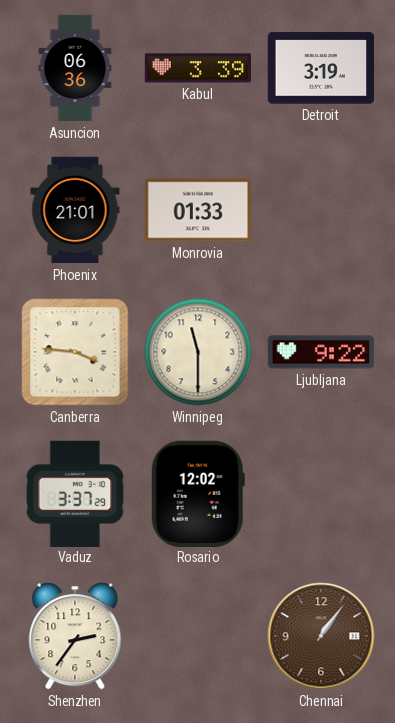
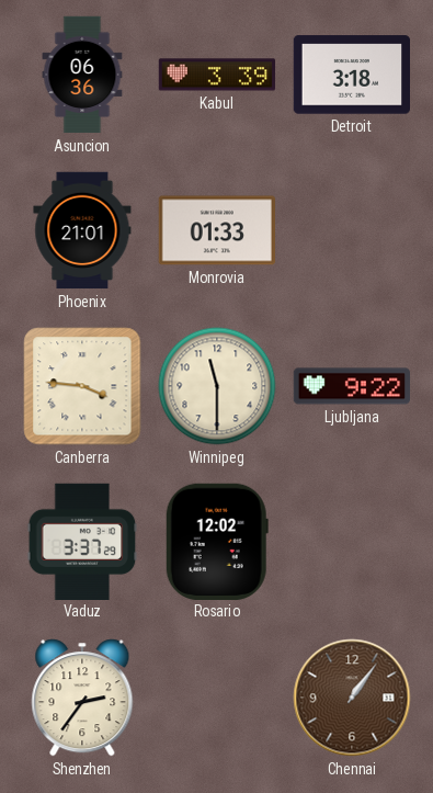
Detroit: 3:19 -> 3:18 (351, 75)
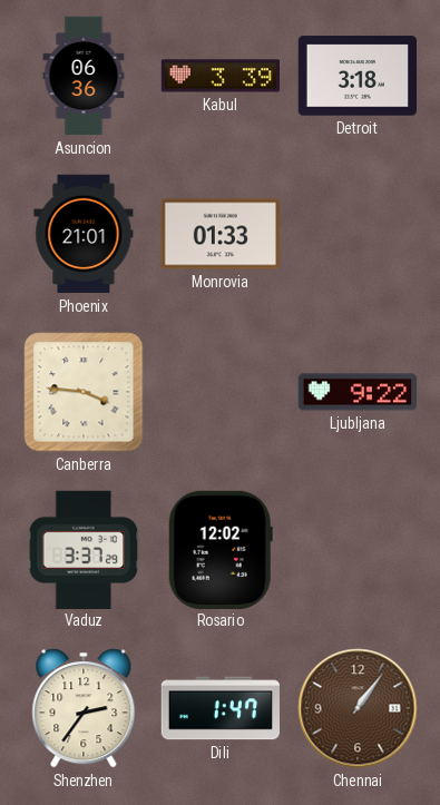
Winnipeg: 11:30 -> none (217, 386)
Dili: none -> 1:47 (219, 708)
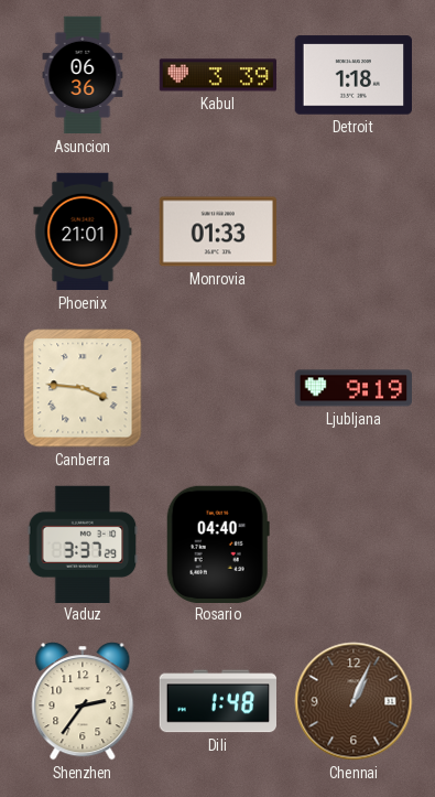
Detroit: 3:18 -> 1:18 (352, 75)
Ljubljana: 9:22 -> 9:19 (352, 388)
Rosario: 12:02 -> 04:40 (218, 543)
Dili: 1:47 -> 1:48 (217, 701)
Chennai: 1:06 -> 1:04 (354, 701)
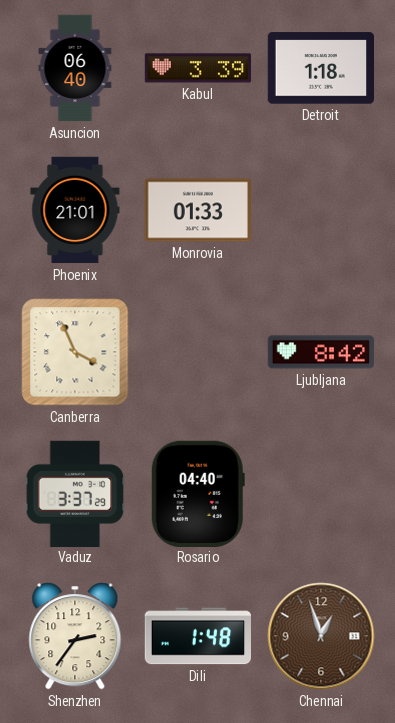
Asuncion: 06:36 -> 06:40 (75, 68)
Canberra: 3:46 -> 3:56 (75, 352)
Ljubljana: 9:19 -> 8:42 (320, 352)
Chennai: 1:04 -> 12:57 (321, 636)
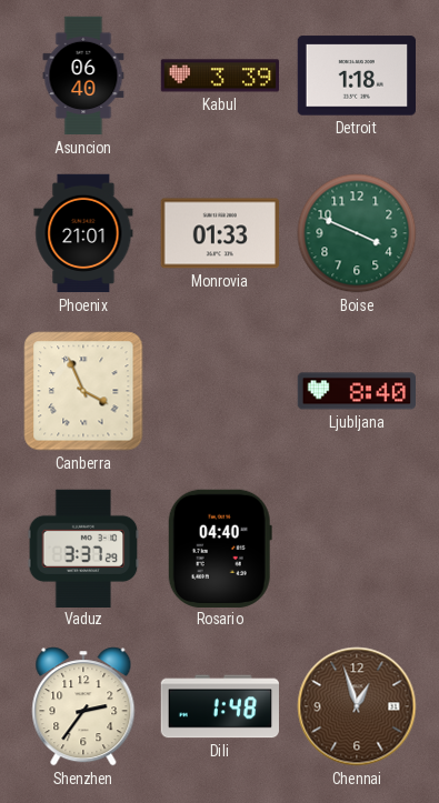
Boise: none -> 3:49 (357, 233)
Ljubljana: 8:42 -> 8:40 (356, 391)
